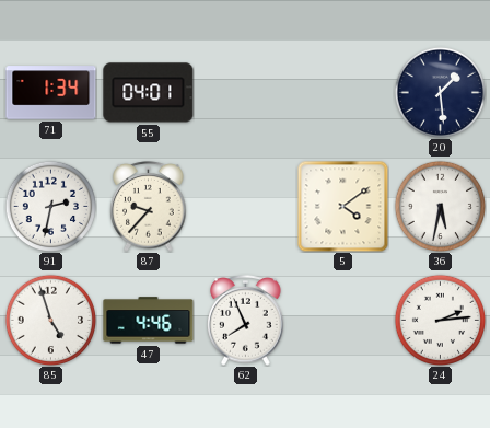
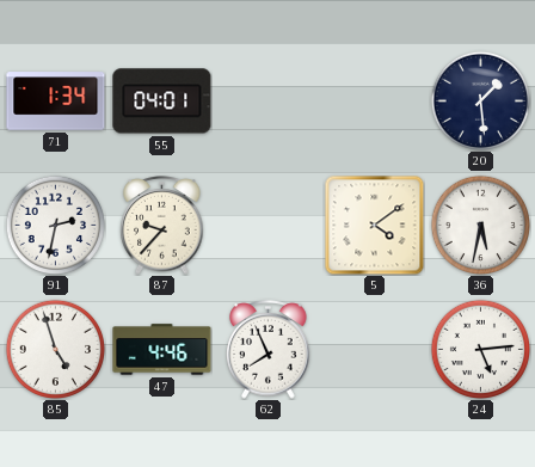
24: 2:14 -> 5:14 (480, 349)
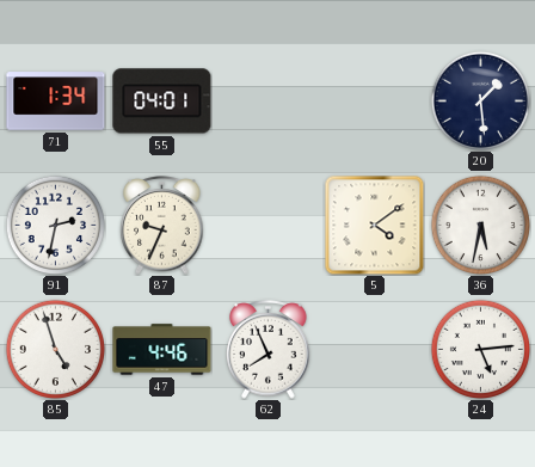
87: 9:37 -> 9:34 (162, 226)
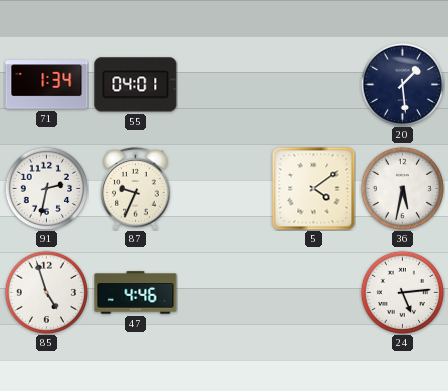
62: 7:56 -> none (269, 350)
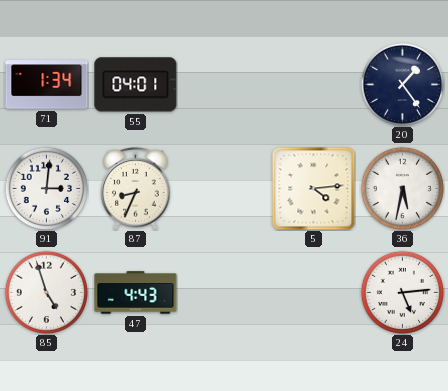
20: 1:29 -> 1:24 (402, 84)
91: 2:32 -> 3:01 (46, 188)
87: 9:34 -> 8:34 (136, 189)
5: 4:09 -> 4:14 (313, 188)
47: 4:46 -> 4:43 (136, 293)
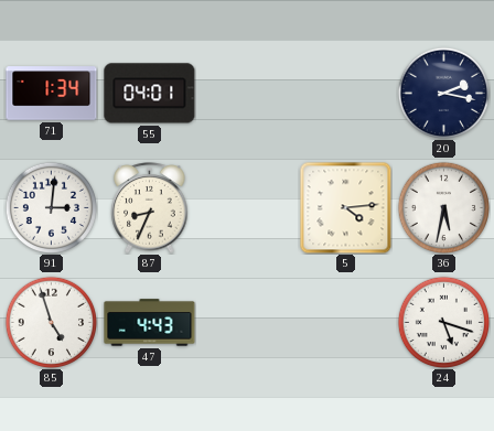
20: 1:24 -> 2:17 (443, 93)
24: 5:14 -> 5:18 (443, 322)
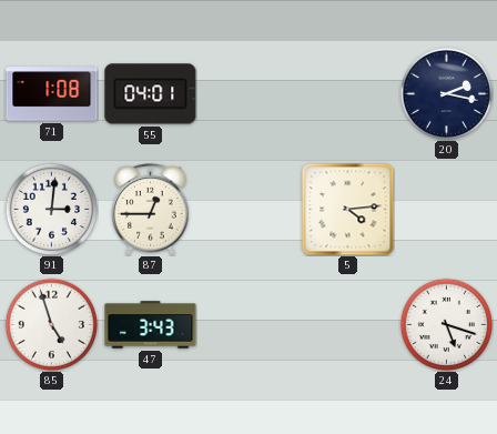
71: 1:34 -> 1:08 (52, 94)
87: 8:34 -> 12:45 (151, 210)
36: 5:32 -> none (443, 207)
47: 4:43 -> 3:43 (151, 325)
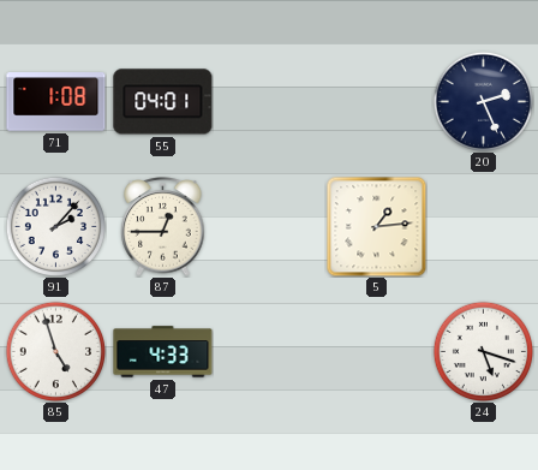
20: 2:17 -> 2:26 (483, 101)
91: 3:01 -> 2:07 (55, 226)
5: 4:14 -> 1:14 (376, 226)
47: 3:43 -> 4:33 (163, 352)
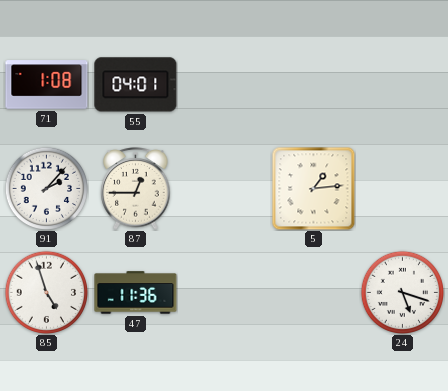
20: 2:26 -> none (483, 101)
47: 4:33 -> 11:36 (136, 293)
